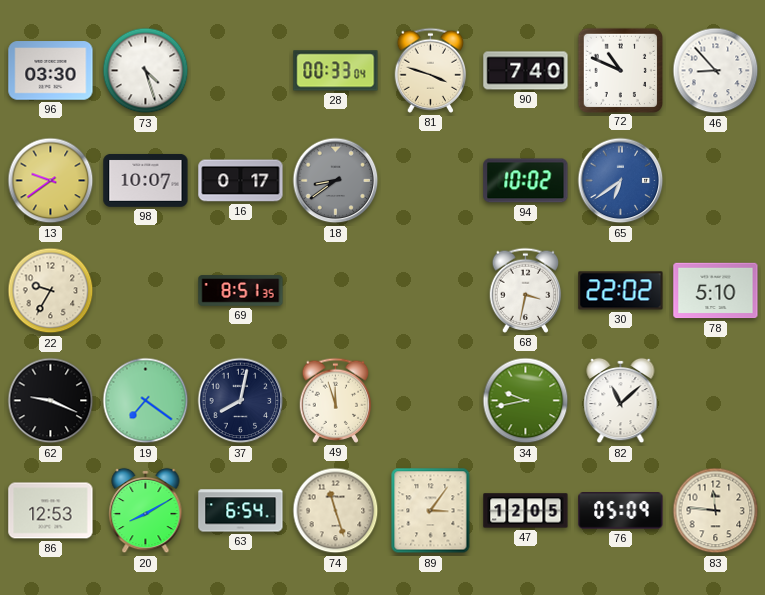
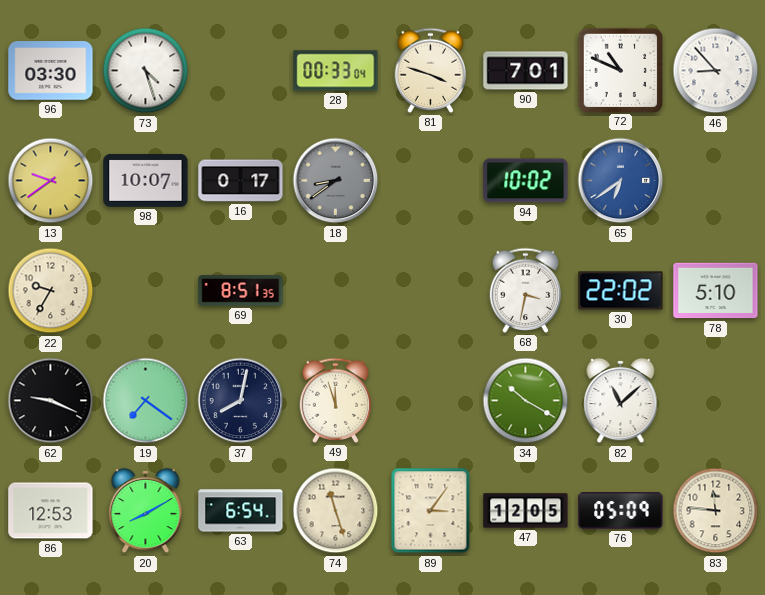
90: 7:40 -> 7:01 (526, 71)
34: 9:43 -> 10:20 (526, 401)
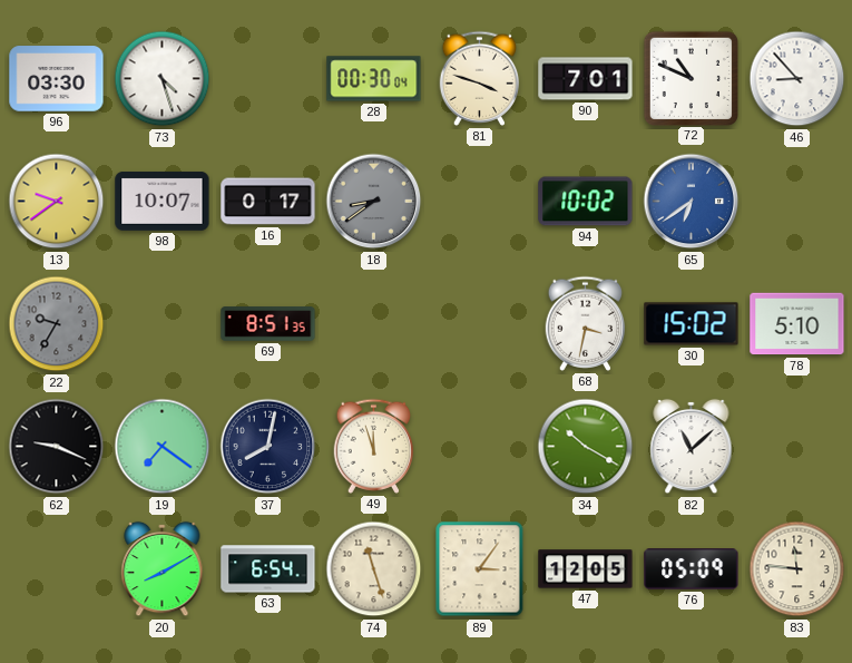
28: 00:33 -> 00:30 (374, 79)
22 dial: cream -> grey (57, 324)
30: 22:02 -> 15:02 (692, 324)
86: 12:53 -> none (51, 511)
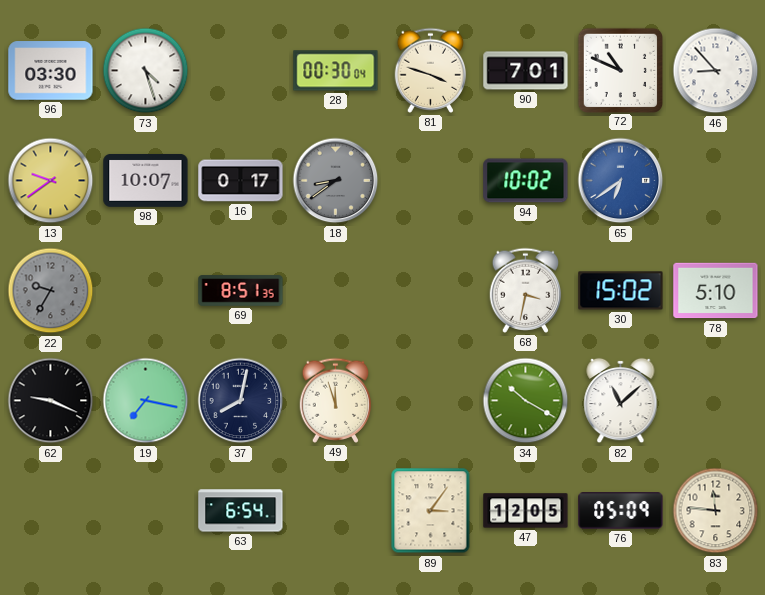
19: 7:21 -> 7:17 (146, 401)
20: 8:10 -> none (163, 569)
74: 11:27 -> none (374, 569)
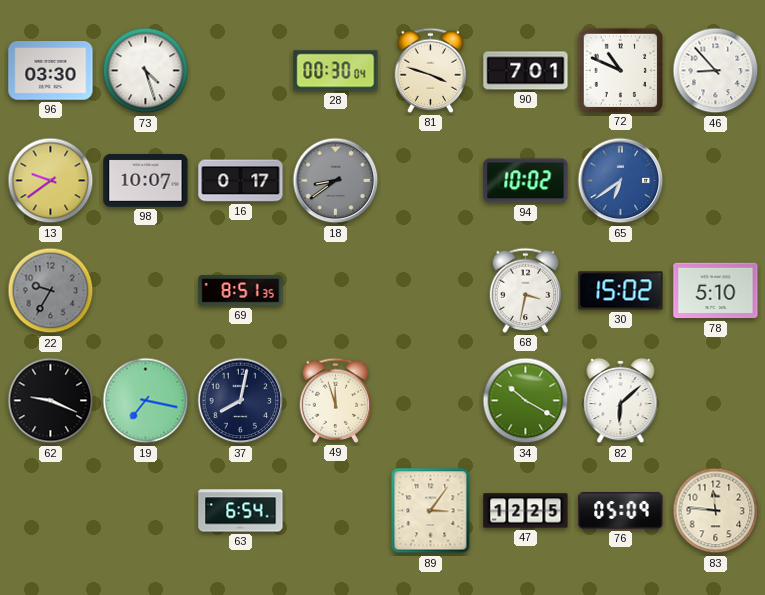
82: 11:08 -> 6:08 (621, 401)
47: 12:05 -> 12:25 (526, 511)
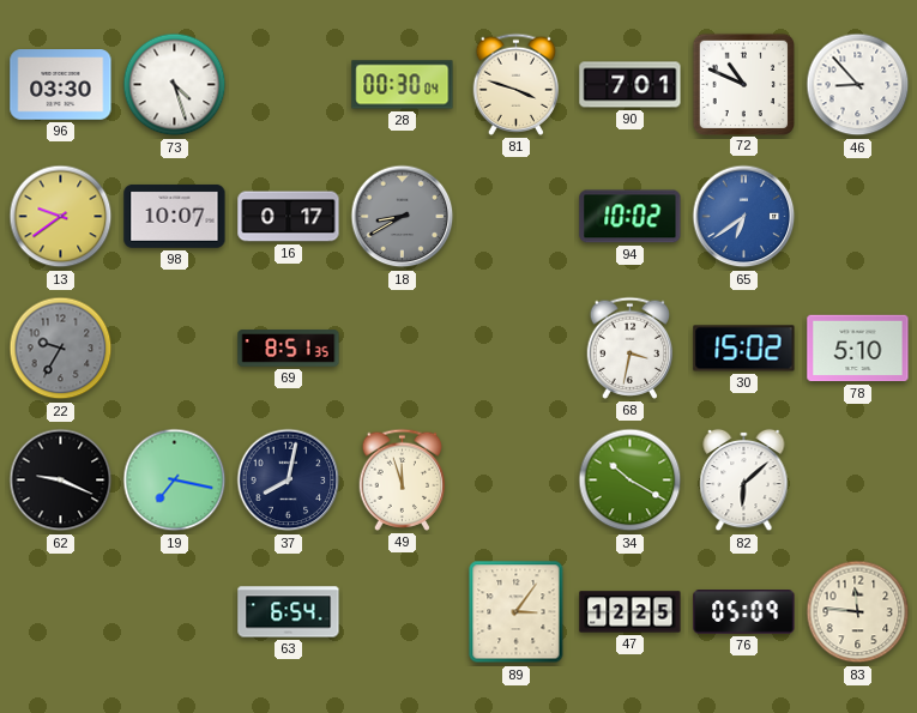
18: 8:39 -> 8:40 (403, 217)
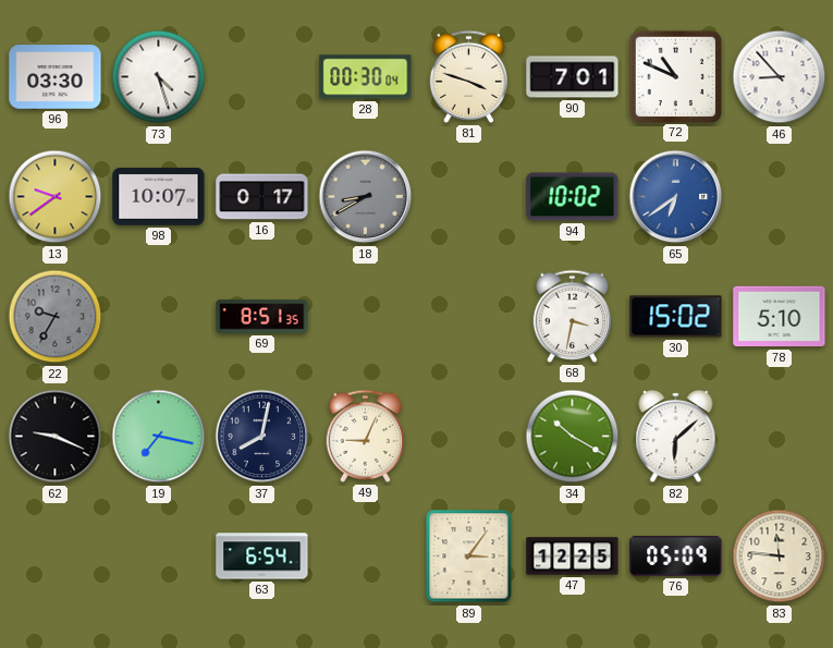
49: 11:57 -> 9:04 (366, 436)
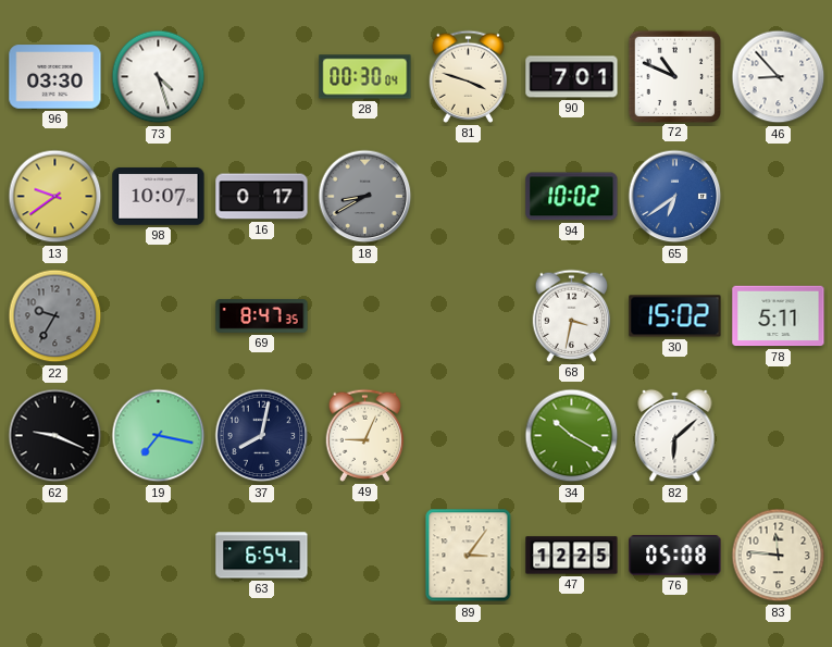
69: 8:51 -> 8:47 (262, 316)
78: 5:10 -> 5:11 (779, 316)
76: 05:09 -> 05:08 (675, 556)
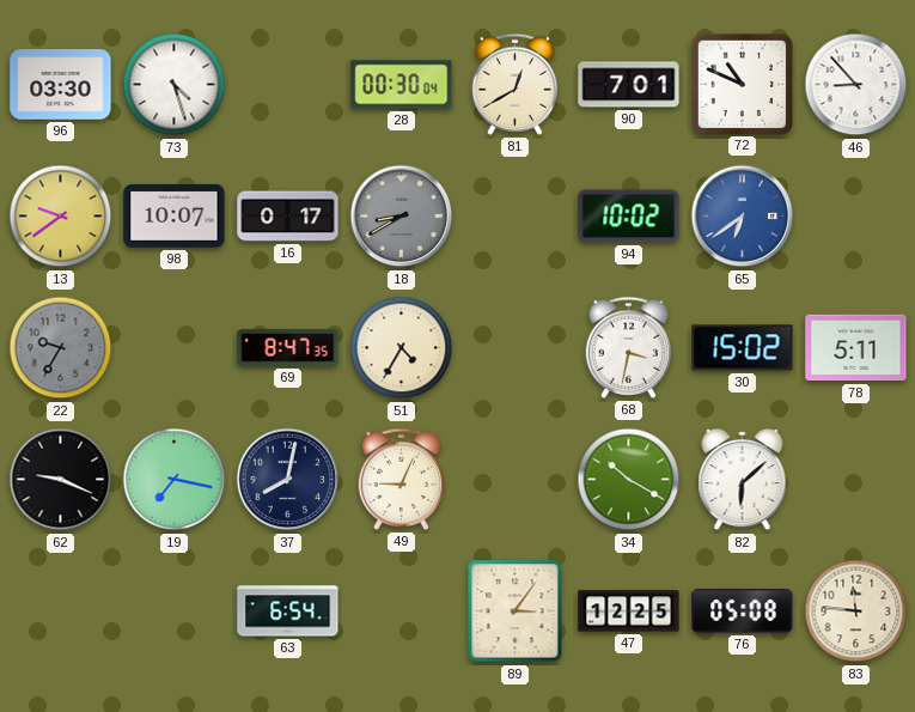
81: 3:48 -> 12:40 (516, 84)
51: none -> 4:35 (402, 348)
